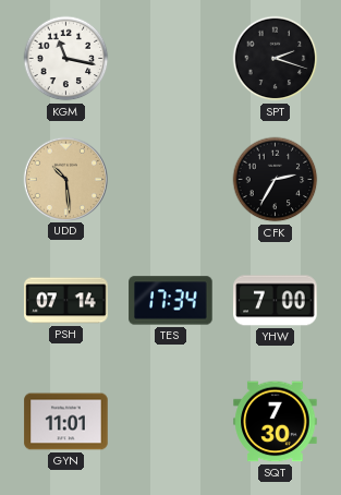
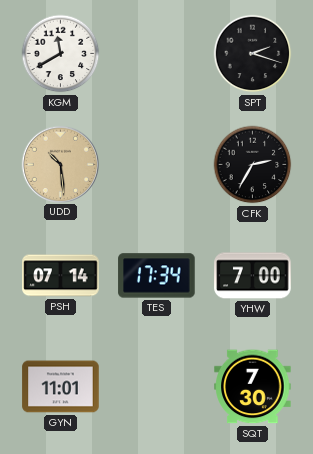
KGM: 11:17 -> 11:40 (61, 54)
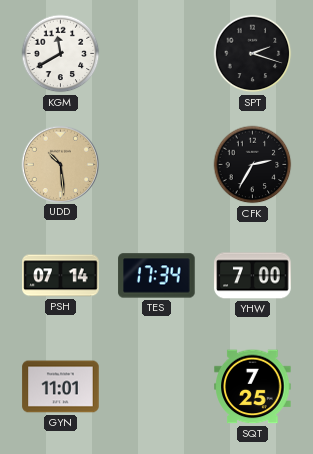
SQT: 7:30 -> 7:25 (253, 387)
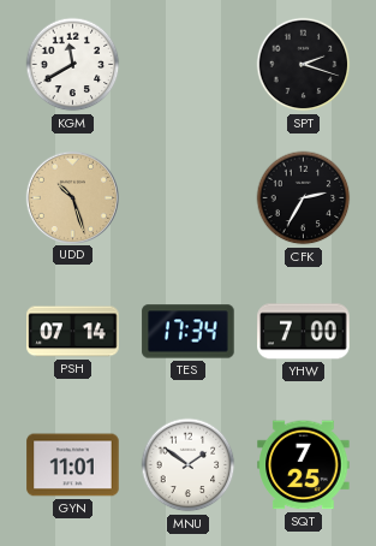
UDD: 10:29 -> 10:27 (72, 197)
MNU: none -> 1:51 (189, 465)
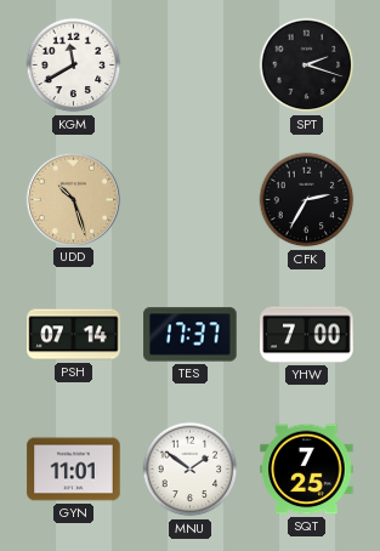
TES: 17:34 -> 17:37 (191, 335)
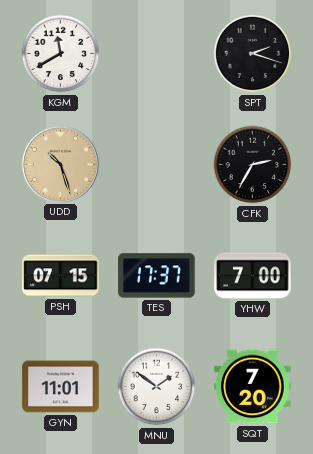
PSH: 07:14 -> 07:15 (61, 276)
SQT: 7:25 -> 7:20 (253, 387)
